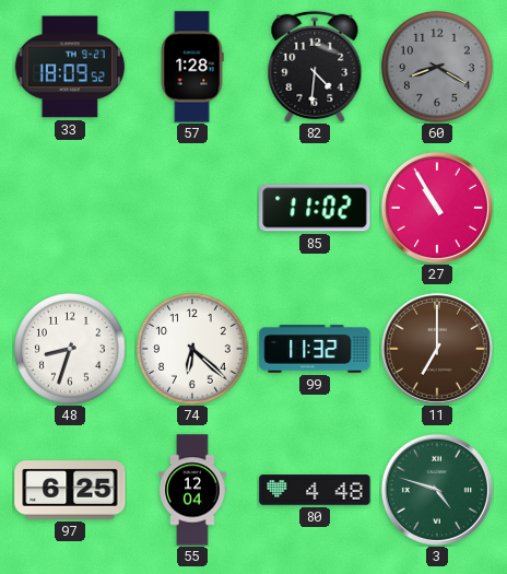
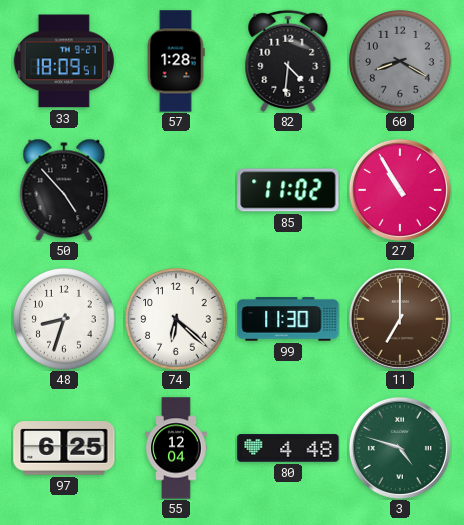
33: 18:09:52 -> 18:09:51 (64, 61)
50: none -> 4:53 (64, 190)
99: 11:32 -> 11:30 (288, 319)
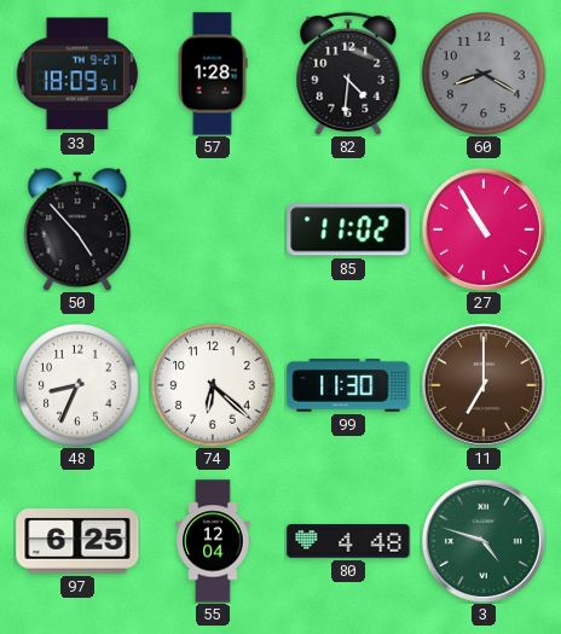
48: 8:33 -> 8:34 (77, 385)
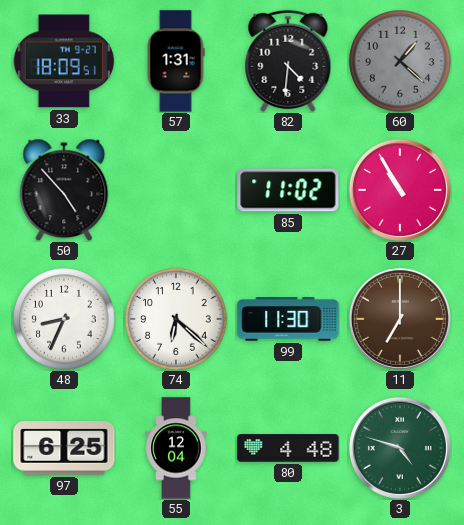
57: 1:28 -> 1:31 (176, 61)
60: 8:20 -> 1:22 (400, 61)
